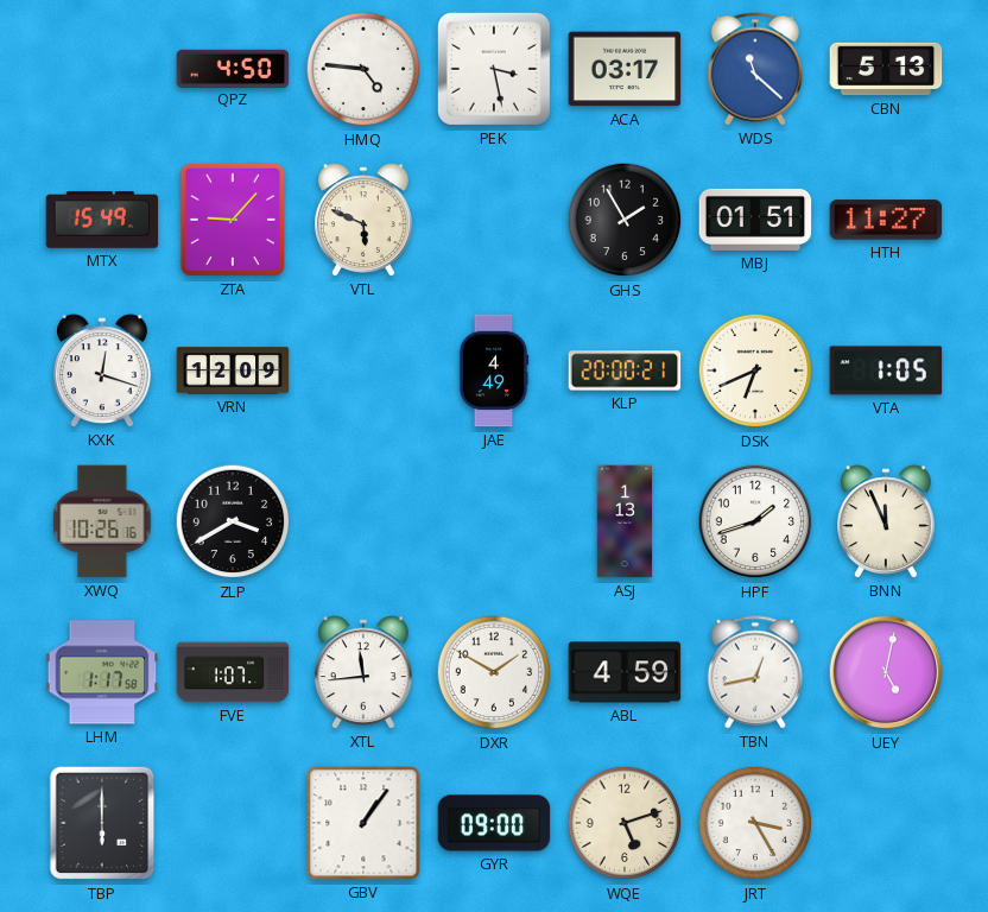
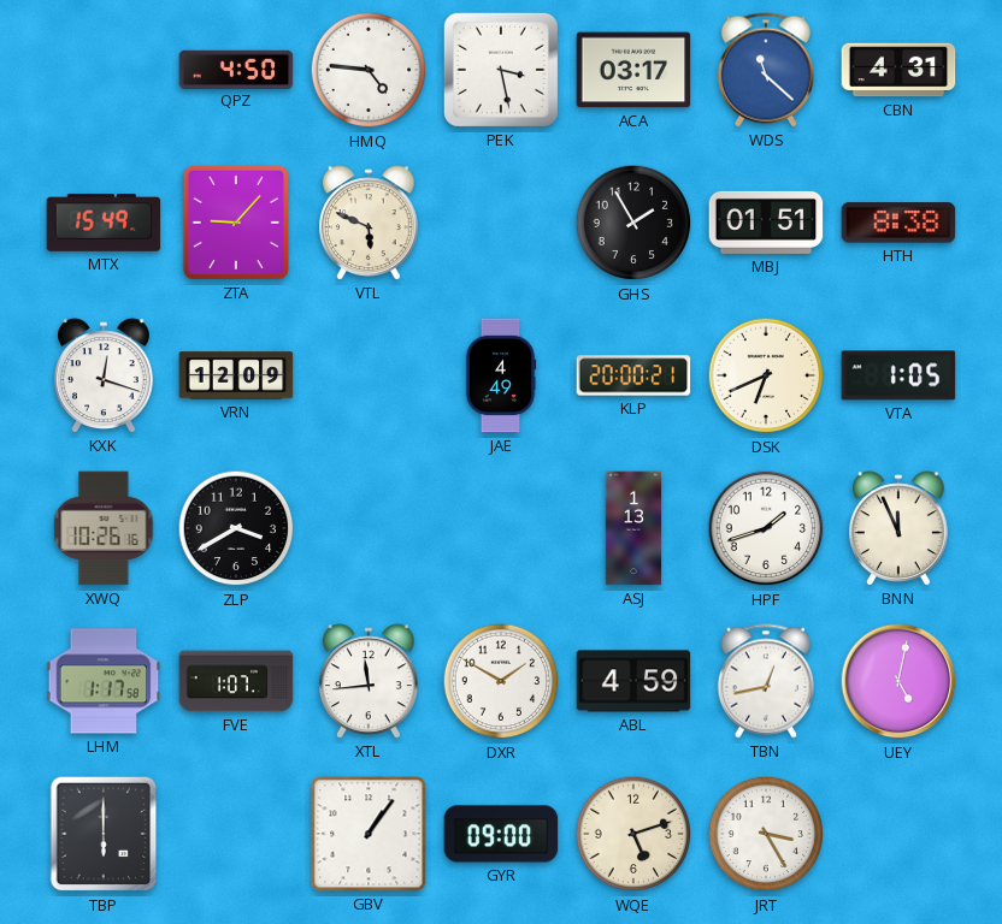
CBN: 5:13 -> 4:31 (898, 70)
HTH: 11:27 -> 8:38 (898, 223)
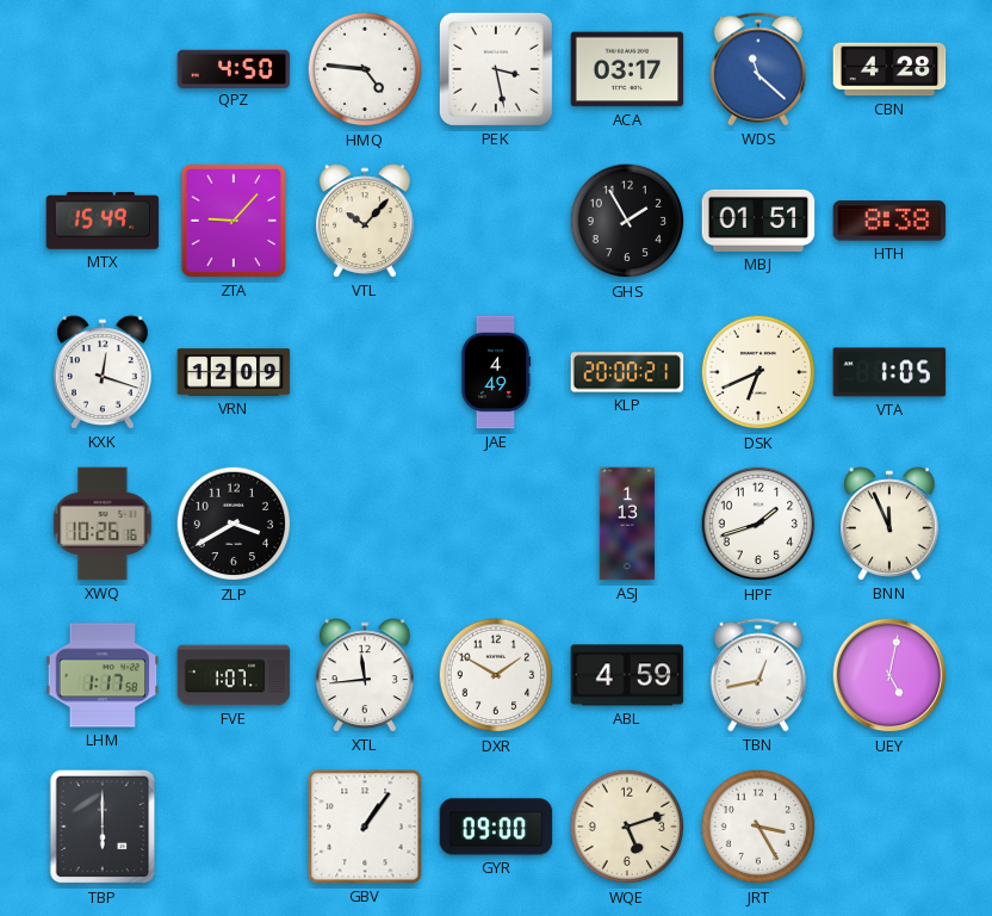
CBN: 4:31 -> 4:28 (889, 69)
VTL: 5:49 -> 10:07 (366, 221)
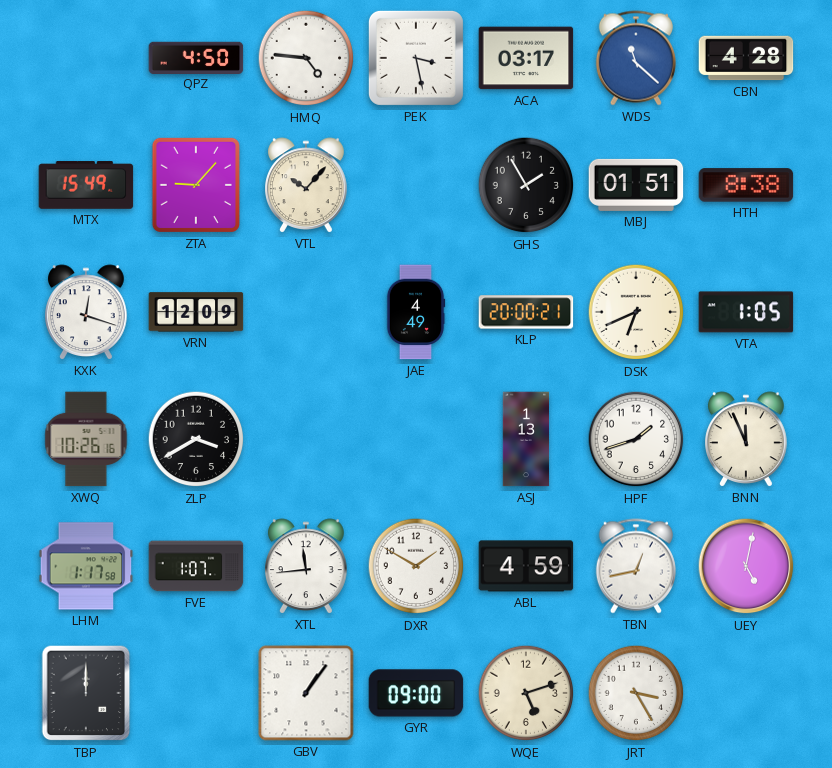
TBP: 6:00 -> 12:00 (86, 693)
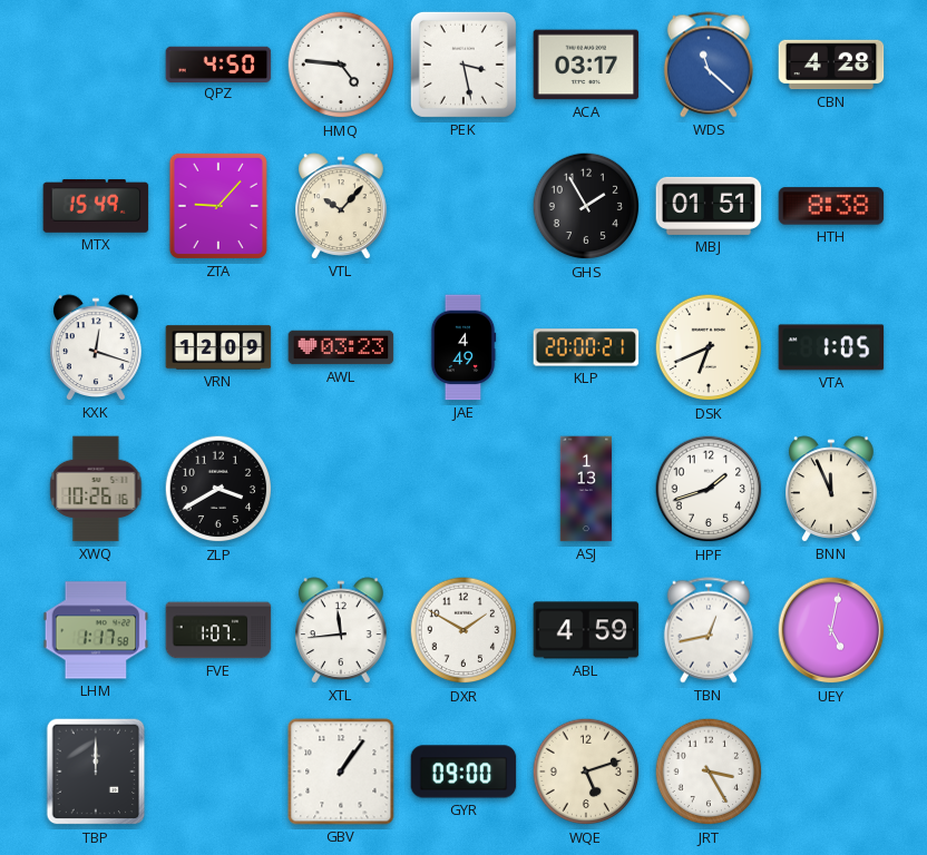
AWL: none -> 03:23 (341, 347)
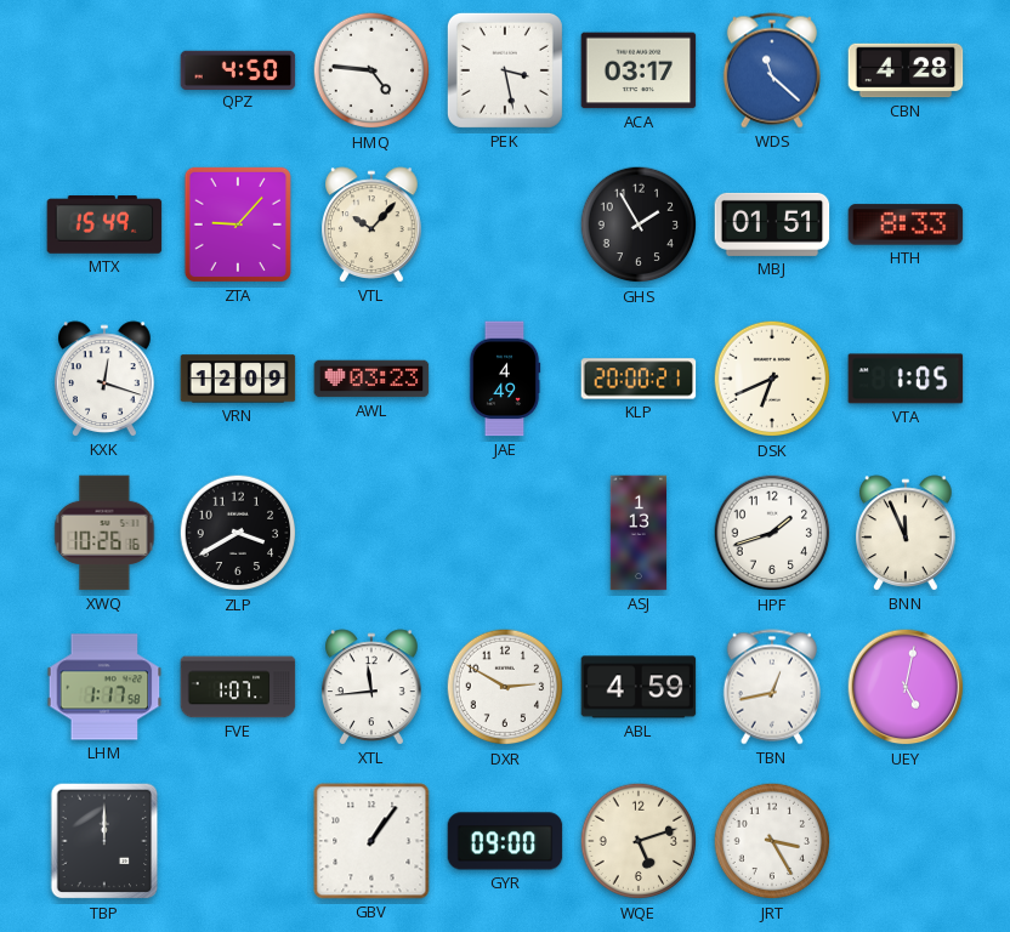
HTH: 8:38 -> 8:33 (906, 225)
DXR: 1:50 -> 2:50 (505, 687)
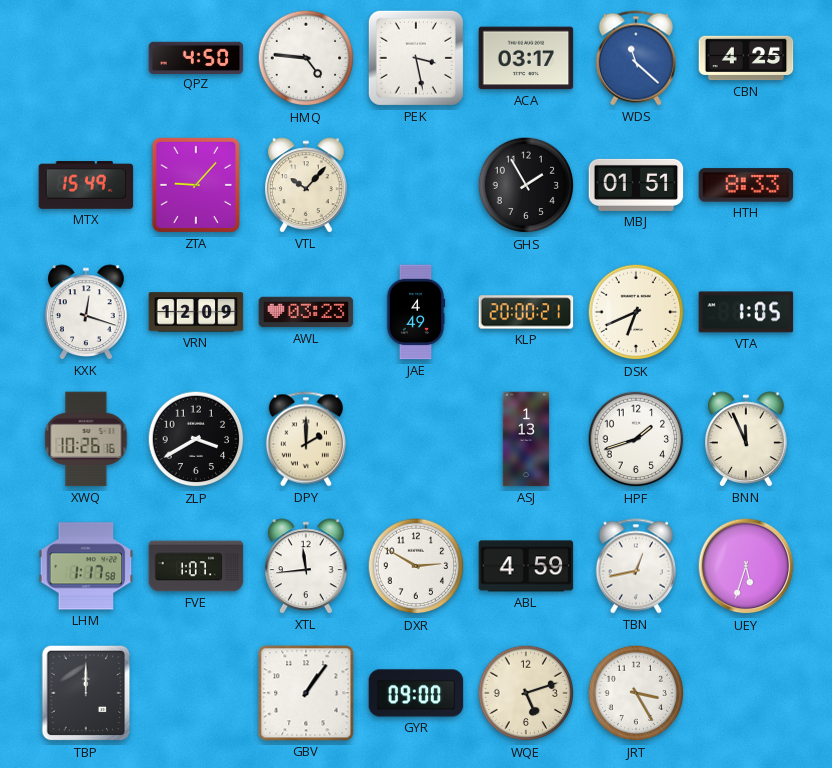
CBN: 4:28 -> 4:25 (746, 58)
DPY: none -> 2:00 (306, 439)
UEY: 5:02 -> 5:33 (746, 566)
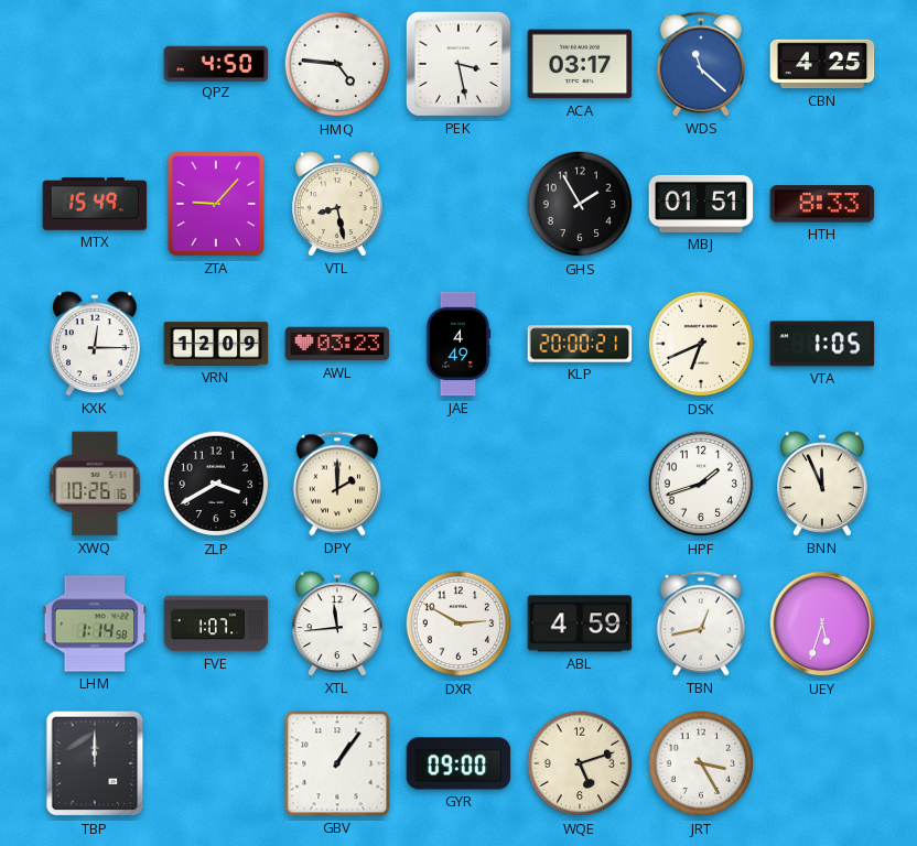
VTL: 10:07 -> 8:28 (338, 204)
KXK: 12:18 -> 12:15 (96, 344)
ASJ: 1:13 -> none (526, 439)
LHM: 1:17 -> 1:14 (95, 623)
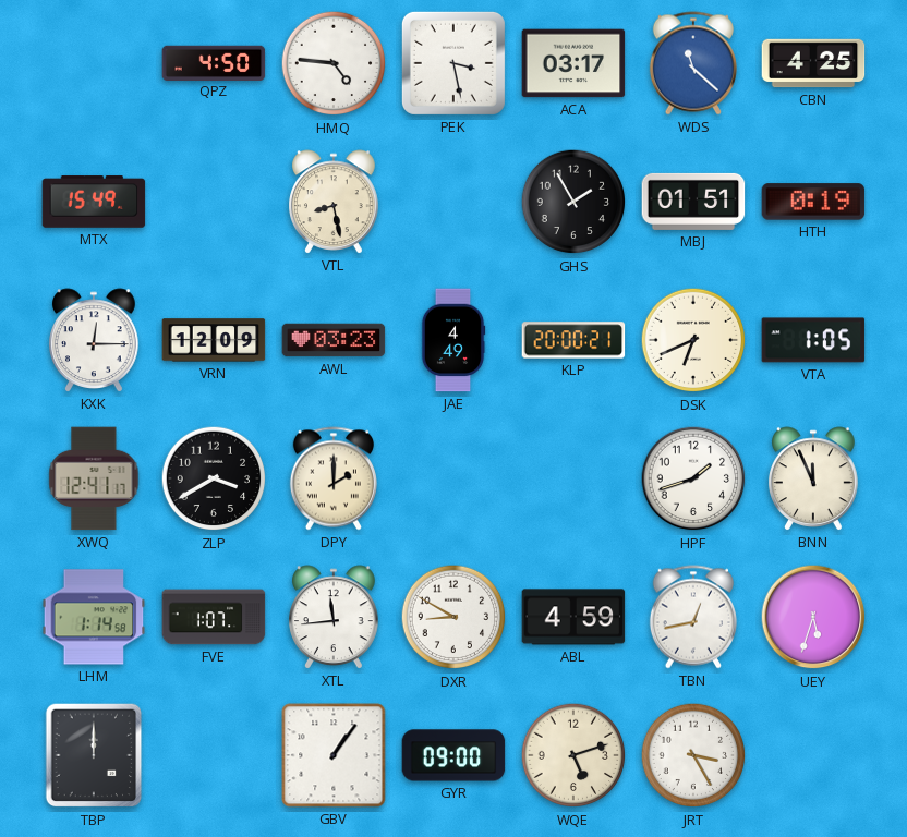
ZTA: 9:07 -> none (216, 204)
HTH: 8:33 -> 0:19 (813, 202)
XWQ: 10:26 -> 12:41 (94, 478)
DXR: 2:50 -> 8:50 (453, 617)
